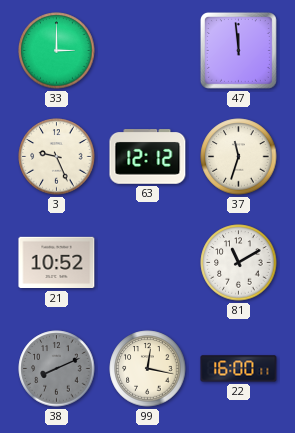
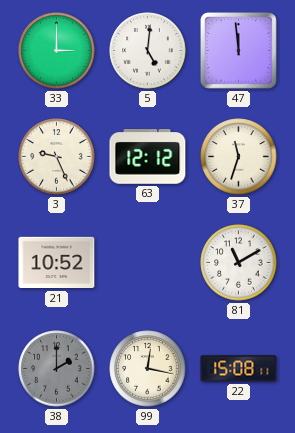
5: none -> 5:01 (148, 51)
38: 8:11 -> 2:00 (57, 369)
22: 16:00 -> 15:08 (239, 369)
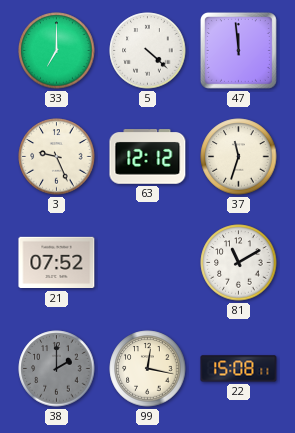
33: 3:00 -> 7:00 (57, 51)
5: 5:01 -> 4:22 (148, 51)
21: 10:52 -> 07:52 (57, 263)
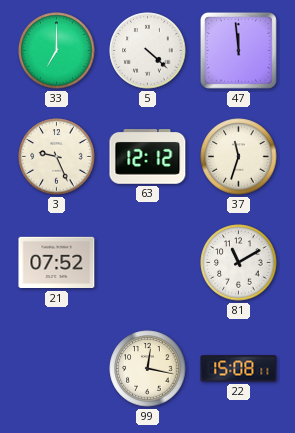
38: 2:00 -> none (57, 369)
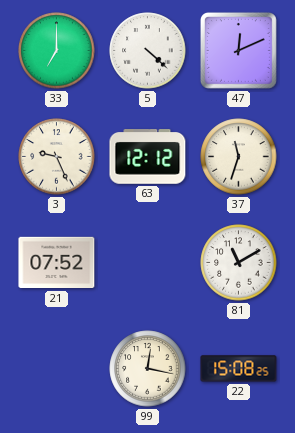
47: 11:59 -> 12:11 (238, 50)
22: 15:08:11 -> 15:08:25 (239, 369)
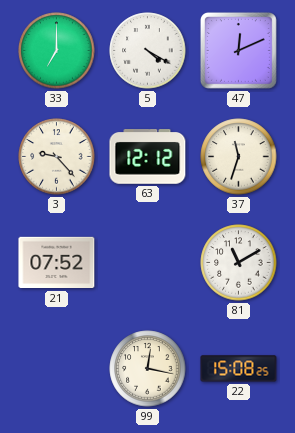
5: 4:22 -> 4:20 (148, 51)
3: 9:26 -> 9:23 (57, 157)
